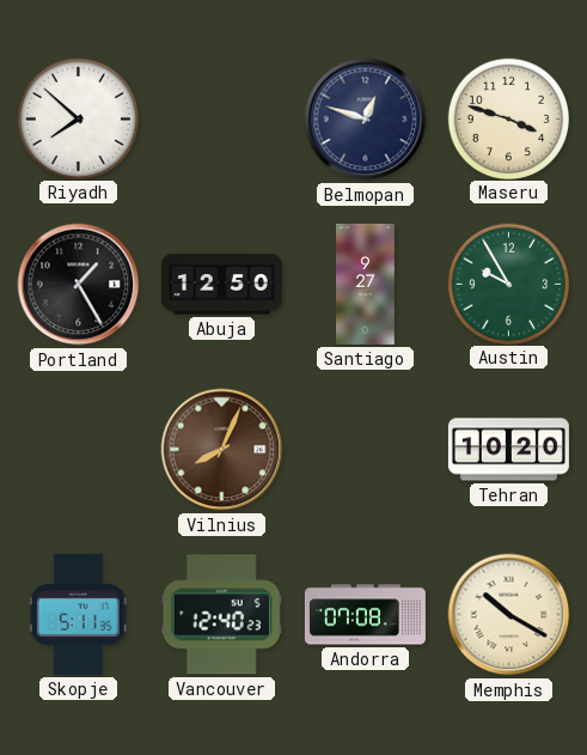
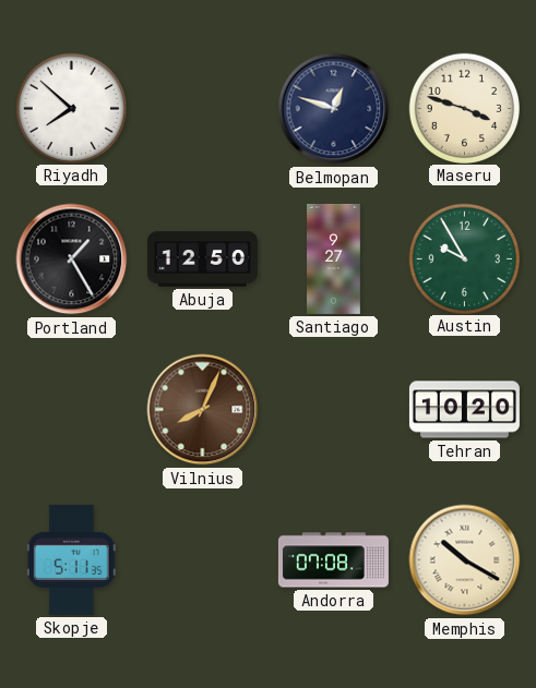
Vancouver: 12:40 -> none (221, 615)
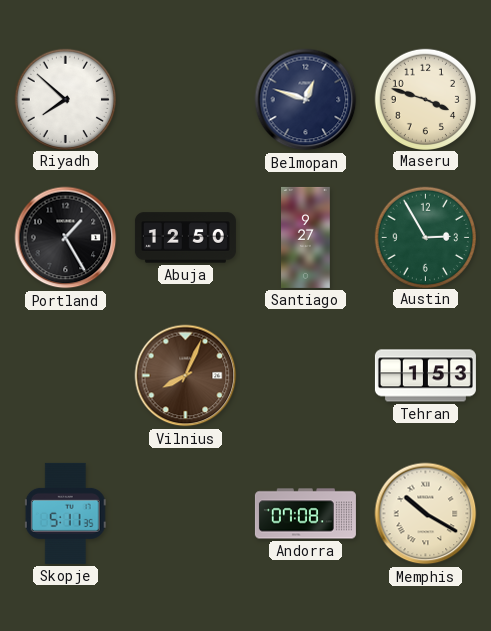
Austin: 9:55 -> 2:55 (425, 237)
Tehran: 10:20 -> 1:53 (425, 376)
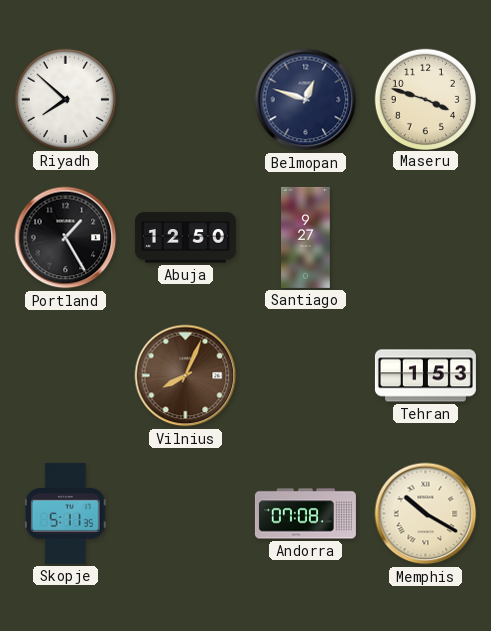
Austin: 2:55 -> none (425, 237)
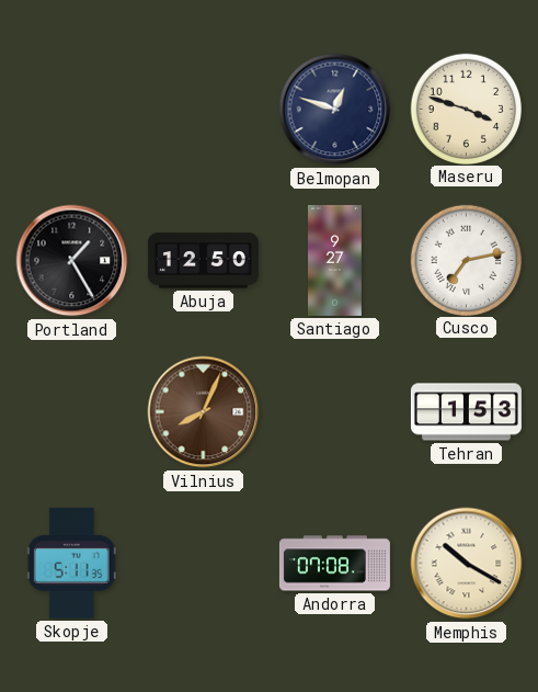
Riyadh: 7:52 -> none (65, 99)
Cusco: none -> 7:13 (466, 260)
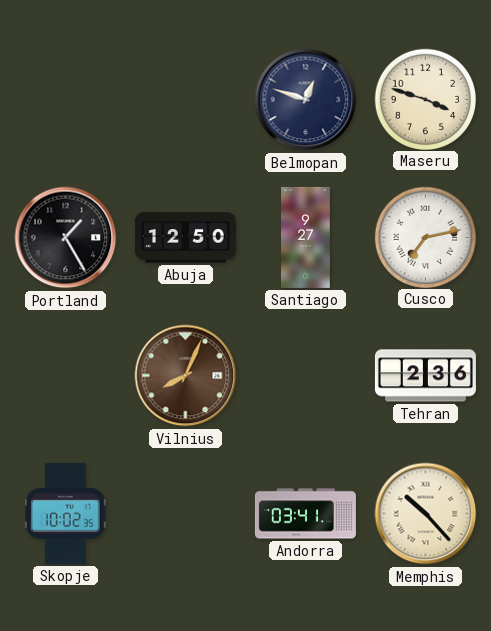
Tehran: 1:53 -> 2:36 (425, 376)
Skopje: 5:11 -> 10:02 (65, 513)
Andorra: 07:08 -> 03:41 (305, 514)
Memphis: 10:20 -> 10:23 (426, 514)
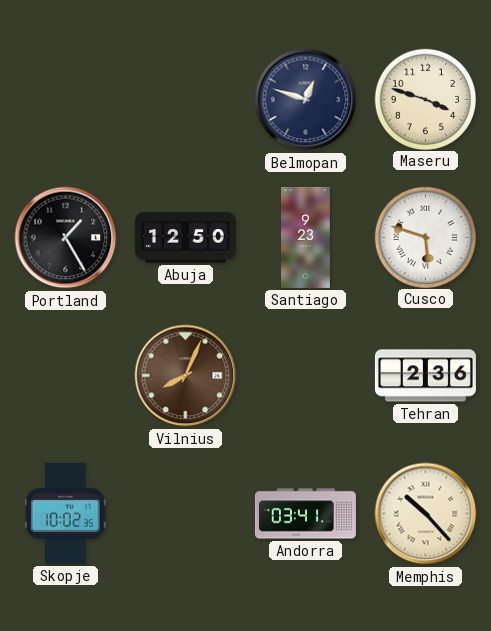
Santiago: 9:27 -> 9:23 (306, 237)
Cusco: 7:13 -> 5:48 (425, 237)
